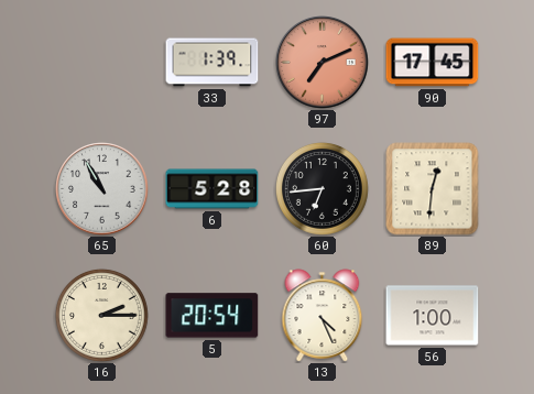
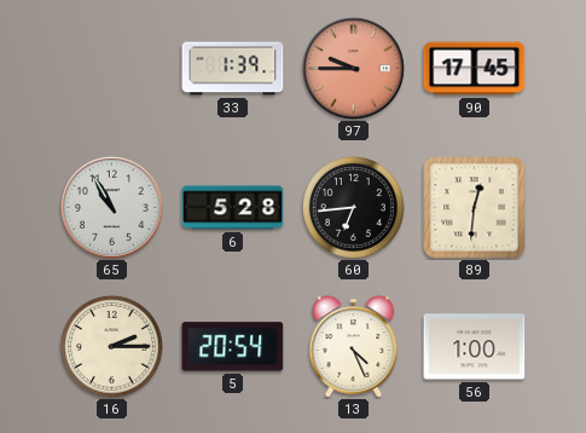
97: 7:11 -> 9:45 (354, 69)
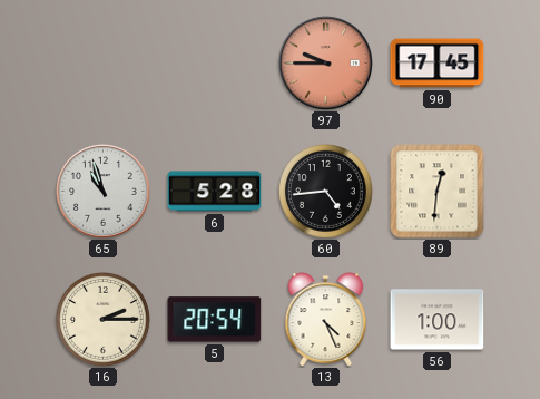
33: 1:39 -> none (233, 69)
65: 10:55 -> 10:57 (104, 192)
60: 6:44 -> 4:44 (325, 191)
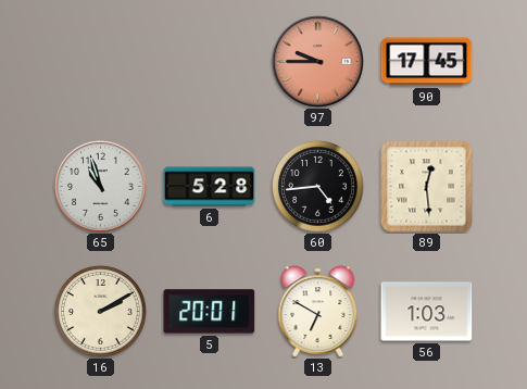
89: 12:31 -> 12:29 (427, 187)
16: 2:15 -> 2:10 (100, 311)
5: 20:54 -> 20:01 (210, 312)
13: 4:26 -> 6:50 (318, 312)
56: 1:00 -> 1:03 (427, 312)
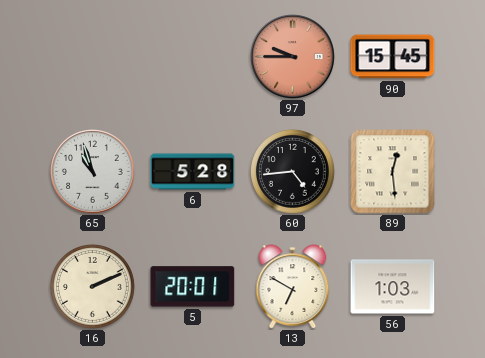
90: 17:45 -> 15:45 (393, 57)
16: 2:10 -> 2:11 (92, 286)
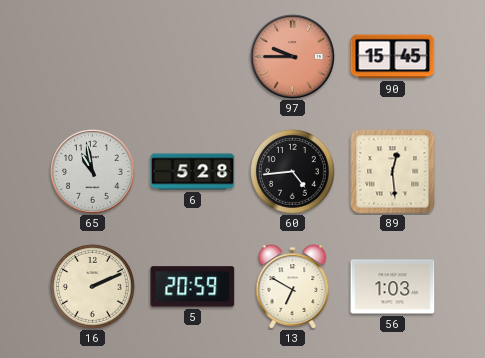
65: 10:57 -> 10:58 (93, 172)
5: 20:01 -> 20:59 (193, 287)
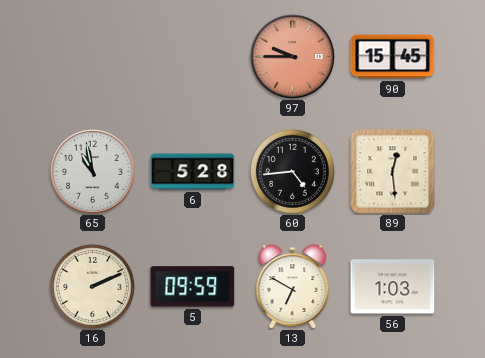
5: 20:59 -> 09:59 (193, 287)
